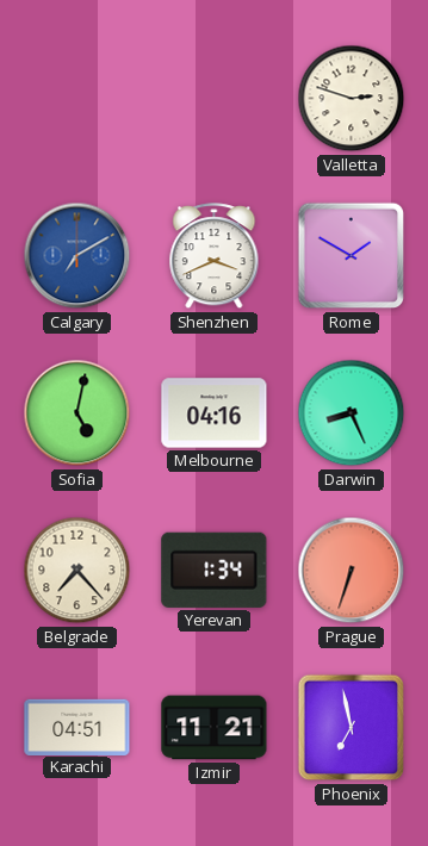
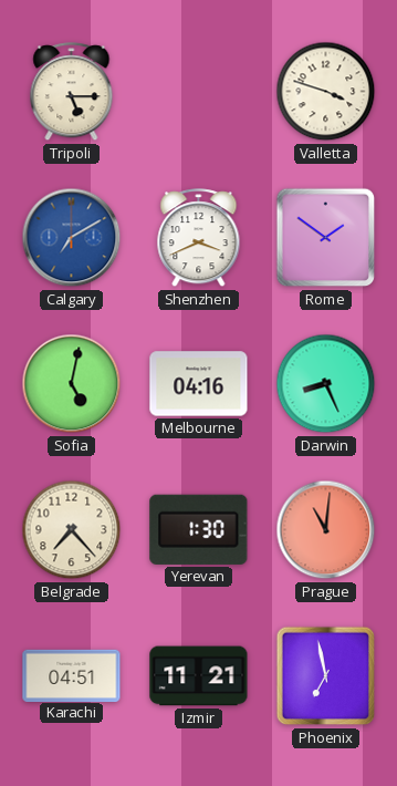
Tripoli: none -> 5:15 (72, 92)
Valletta: 2:48 -> 3:48 (326, 92)
Rome: 1:50 -> 1:51 (326, 238)
Yerevan: 1:34 -> 1:30 (199, 529)
Prague: 6:33 -> 11:01 (326, 530)
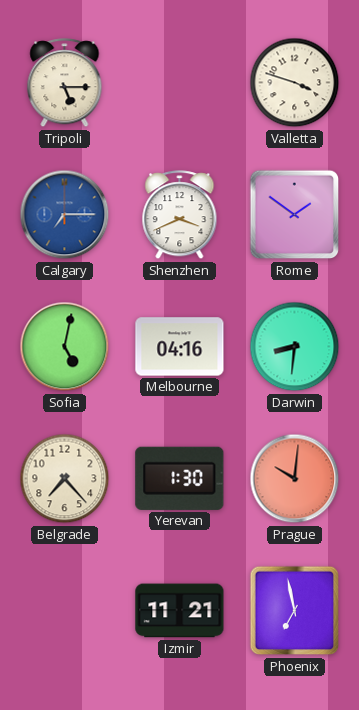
Calgary: 7:10 -> 7:15 (65, 215)
Darwin: 8:26 -> 8:31 (295, 347)
Prague: 11:01 -> 10:01 (295, 479)
Karachi: 04:51 -> none (72, 675)
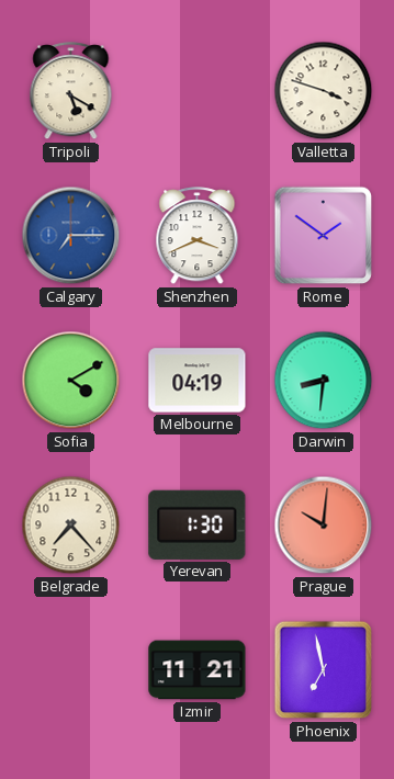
Tripoli: 5:15 -> 5:20 (71, 91)
Sofia: 5:02 -> 4:10 (71, 381)
Melbourne: 04:16 -> 04:19 (198, 381)
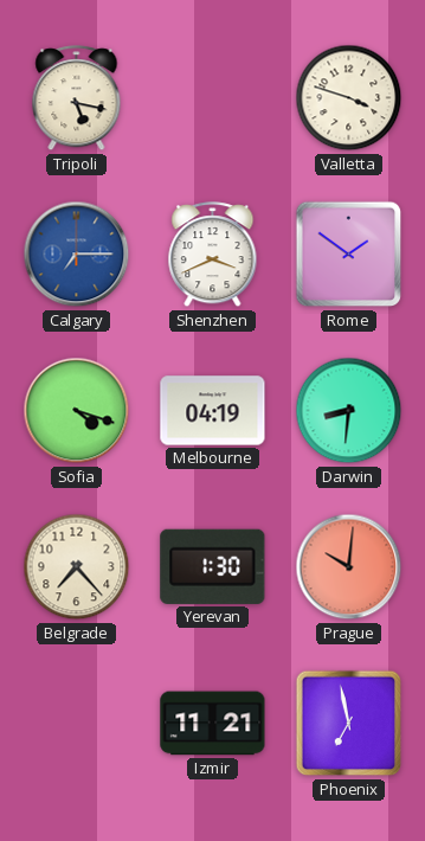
Tripoli: 5:20 -> 5:17 (77, 98)
Sofia: 4:10 -> 4:18 (77, 411)
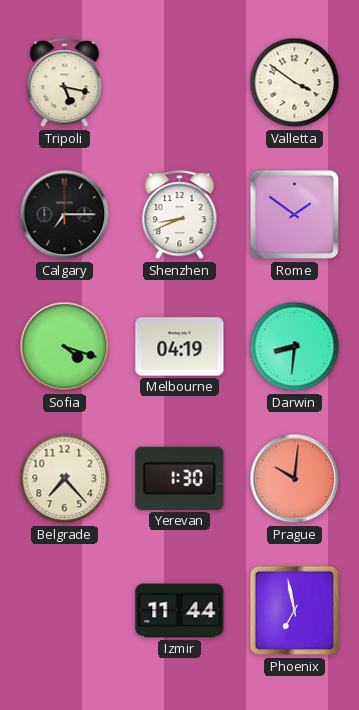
Valletta: 3:48 -> 3:51 (295, 83)
Calgary dial: blue -> black (65, 215)
Shenzhen: 3:41 -> 8:41 (180, 215)
Izmir: 11:21 -> 11:44 (180, 611)
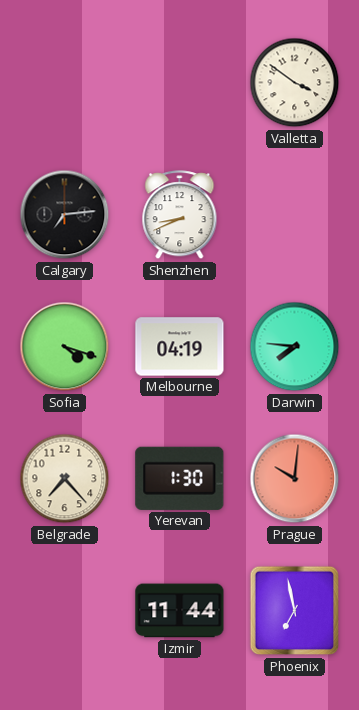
Tripoli: 5:17 -> none (65, 83)
Calgary: 7:15 -> 7:14 (65, 215)
Rome: 1:51 -> none (295, 215)
Darwin: 8:31 -> 7:46 (295, 347)
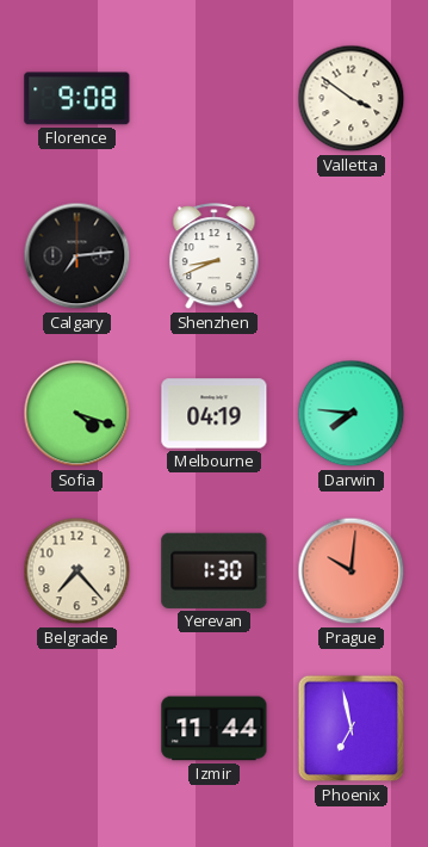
Florence: none -> 9:08 (77, 99)
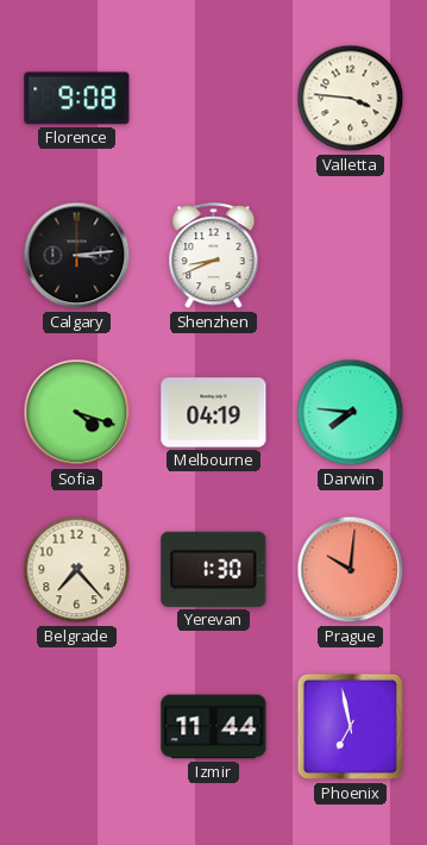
Valletta: 3:51 -> 3:46 (351, 99)
Calgary: 7:14 -> 3:14 (77, 256)
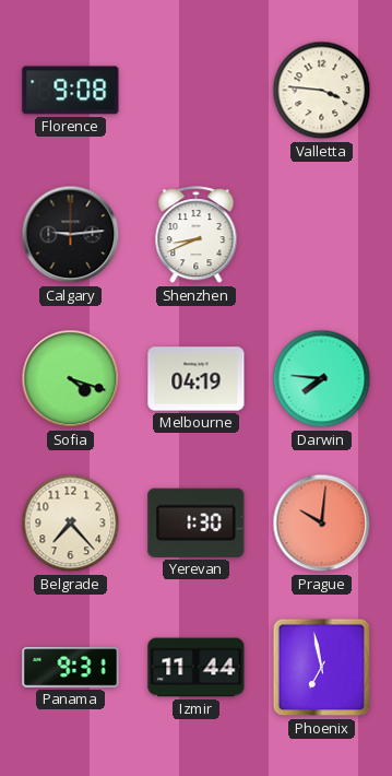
Calgary: 3:14 -> 9:14 (71, 235)
Panama: none -> 9:31 (71, 668)
